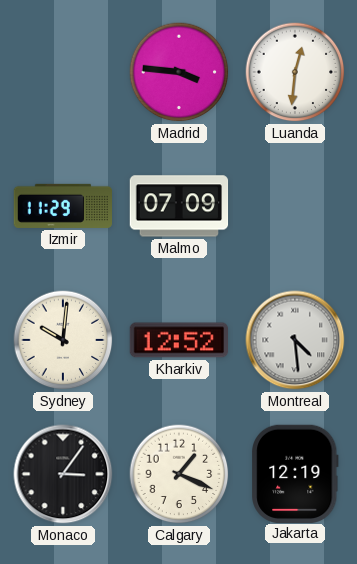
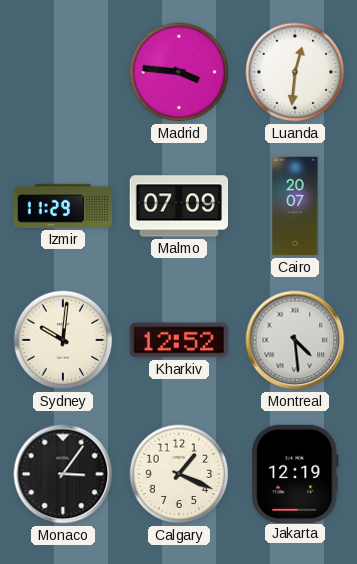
Cairo: none -> 20:07 (295, 206)
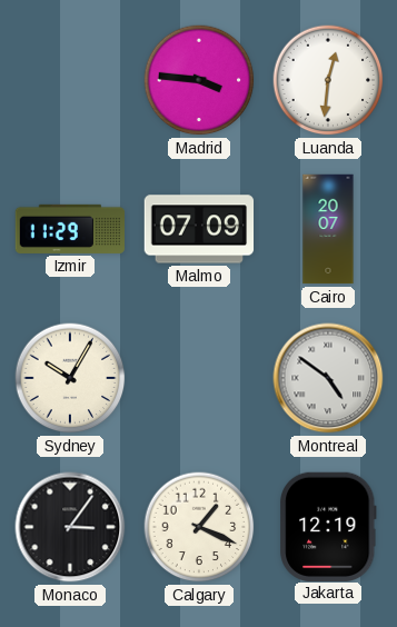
Sydney: 10:01 -> 10:05 (70, 378)
Kharkiv: 12:52 -> none (178, 340)
Montreal: 4:29 -> 4:51 (328, 378)
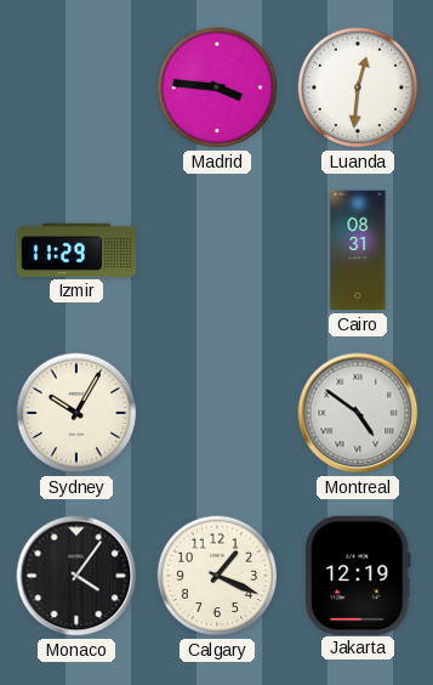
Malmo: 07:09 -> none (199, 229)
Cairo: 20:07 -> 08:31 (358, 250)
Monaco: 3:06 -> 4:06 (76, 576)
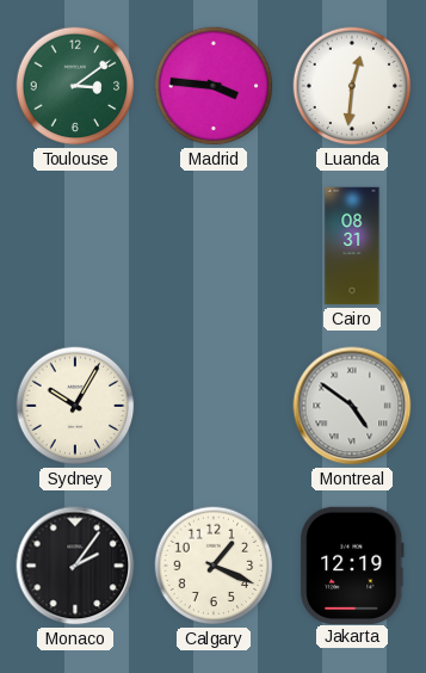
Toulouse: none -> 3:09 (75, 86)
Izmir: 11:29 -> none (76, 250)
Monaco: 4:06 -> 2:06 (75, 566)
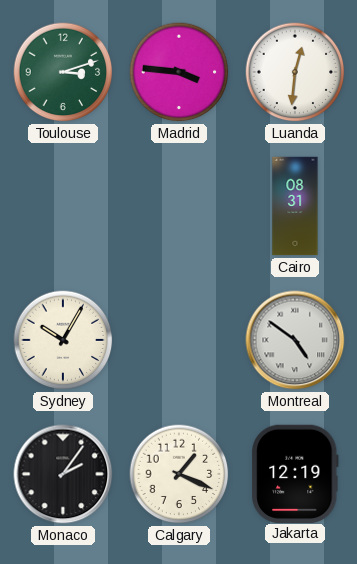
Toulouse: 3:09 -> 3:12 (63, 72)
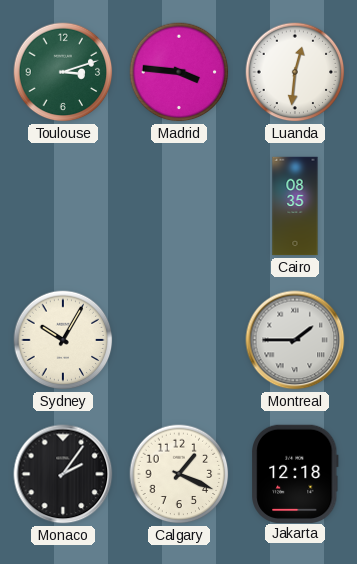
Cairo: 08:31 -> 08:35 (295, 206)
Montreal: 4:51 -> 1:45 (295, 340)
Jakarta: 12:19 -> 12:18 (295, 473)
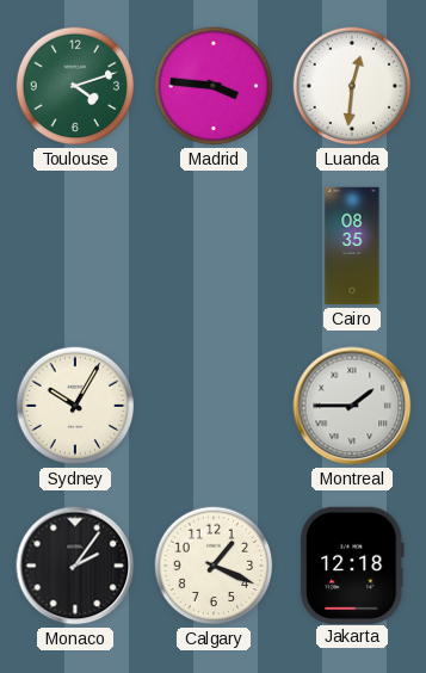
Toulouse: 3:12 -> 4:12 (75, 86)
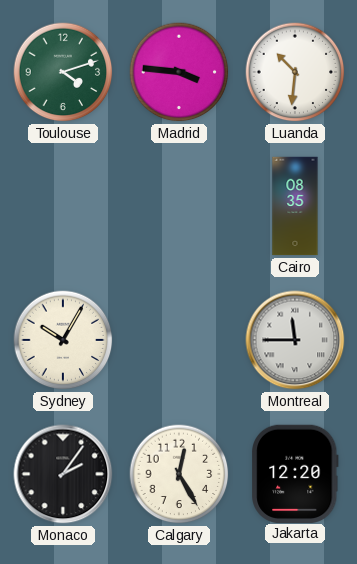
Luanda: 12:31 -> 10:31 (295, 72)
Montreal: 1:45 -> 11:45 (295, 340)
Calgary: 1:19 -> 12:25 (179, 474)
Jakarta: 12:18 -> 12:20 (295, 473)
